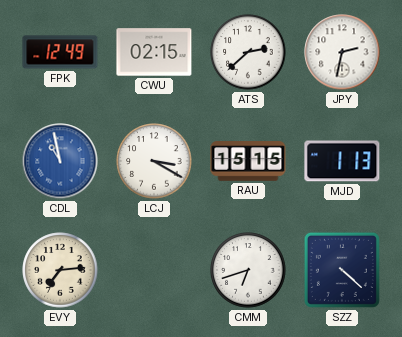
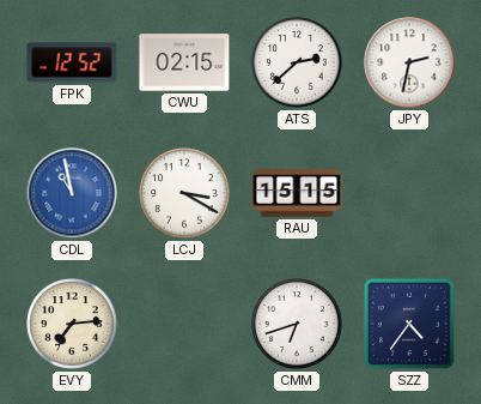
FPK: 12:49 -> 12:52 (72, 62)
MJD: 1:13 -> none (342, 161)
SZZ: 4:22 -> 4:36 (409, 324)
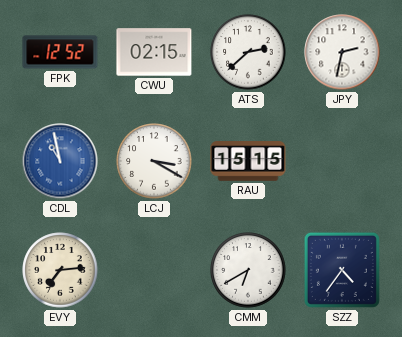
CMM: 6:42 -> 6:40 (248, 270)
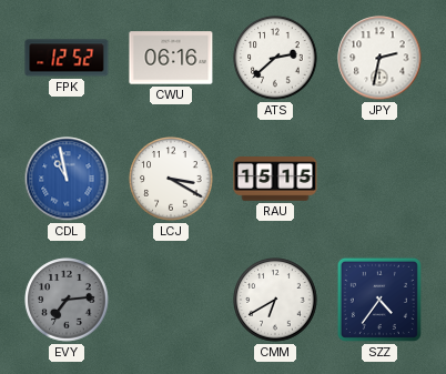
CWU: 02:15 -> 06:16 (171, 58)
EVY dial: cream -> grey (67, 300)
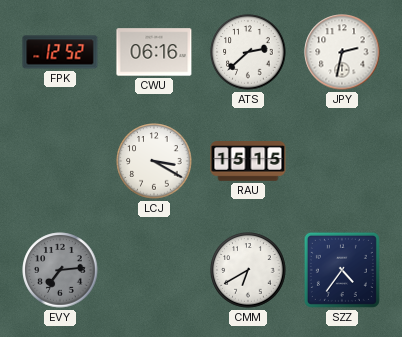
CDL: 10:58 -> none (67, 179)
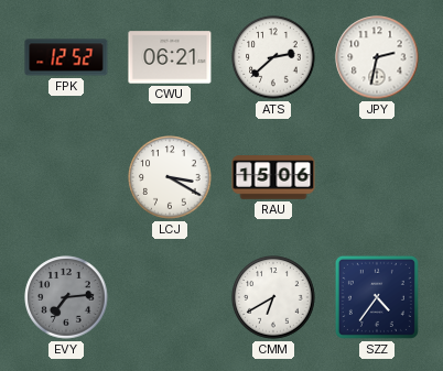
CWU: 06:16 -> 06:21 (170, 57)
RAU: 15:15 -> 15:06 (273, 177)
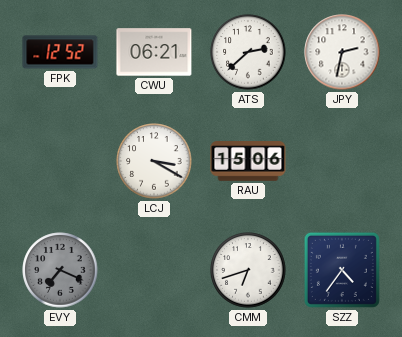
EVY: 7:14 -> 7:19 (60, 270)
CMM: 6:40 -> 6:42 (248, 270)
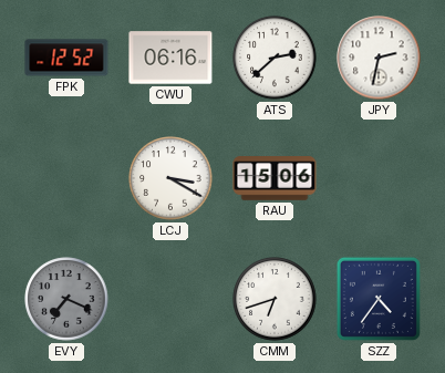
CWU: 06:21 -> 06:16 (170, 58)
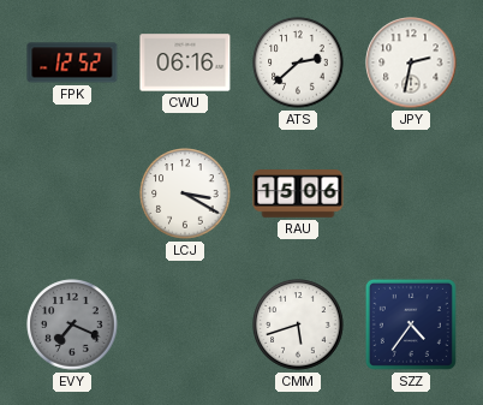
CMM: 6:42 -> 5:42 (298, 324)
